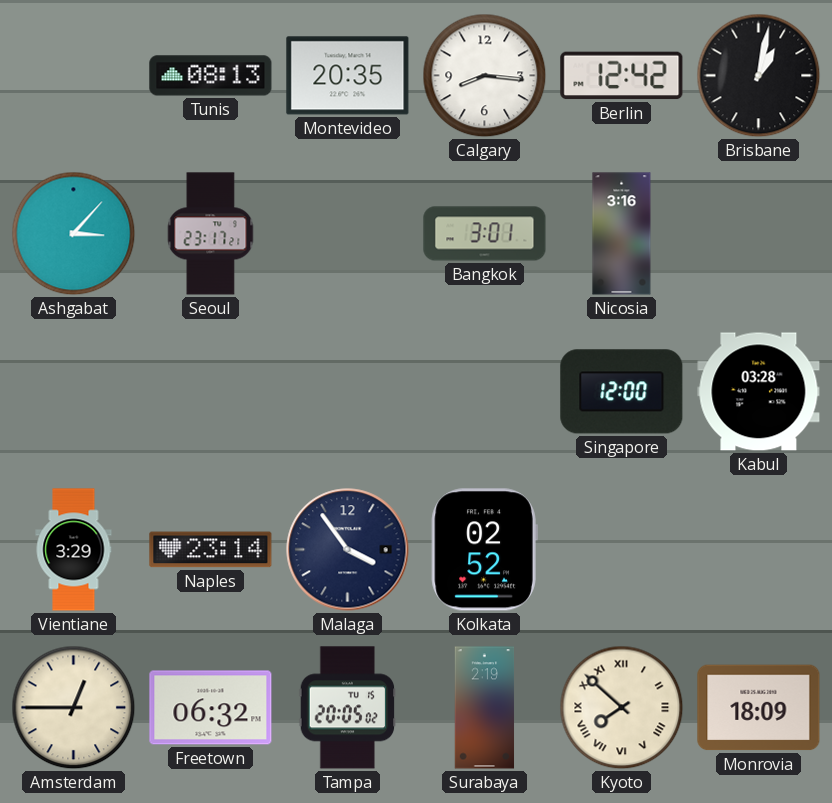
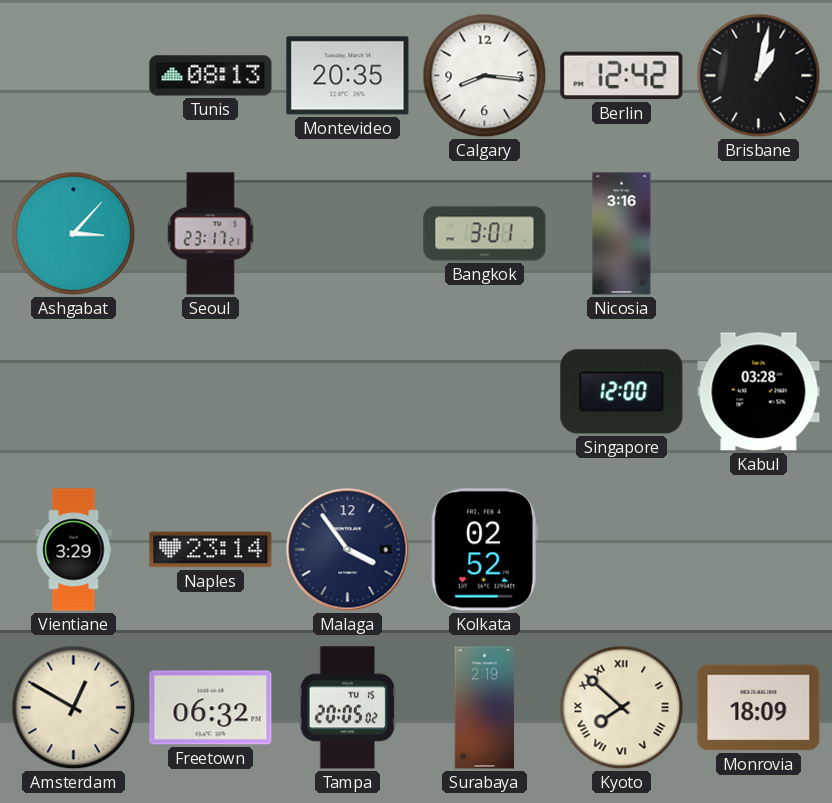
Amsterdam: 12:45 -> 12:50 (74, 708)
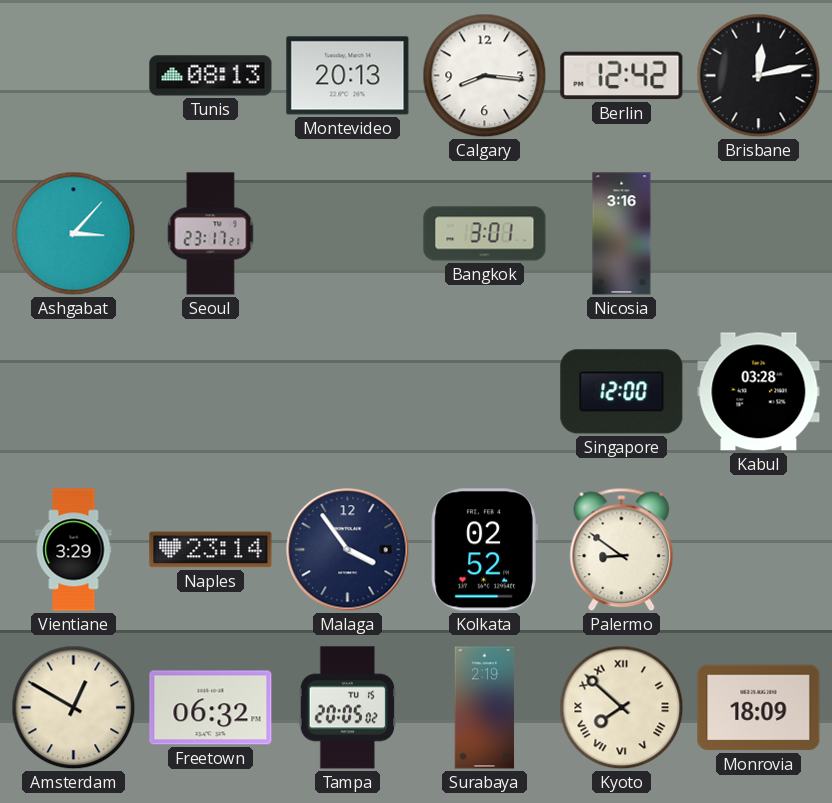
Montevideo: 20:35 -> 20:13 (348, 76)
Brisbane: 1:02 -> 12:13 (759, 76)
Palermo: none -> 8:51 (622, 550)
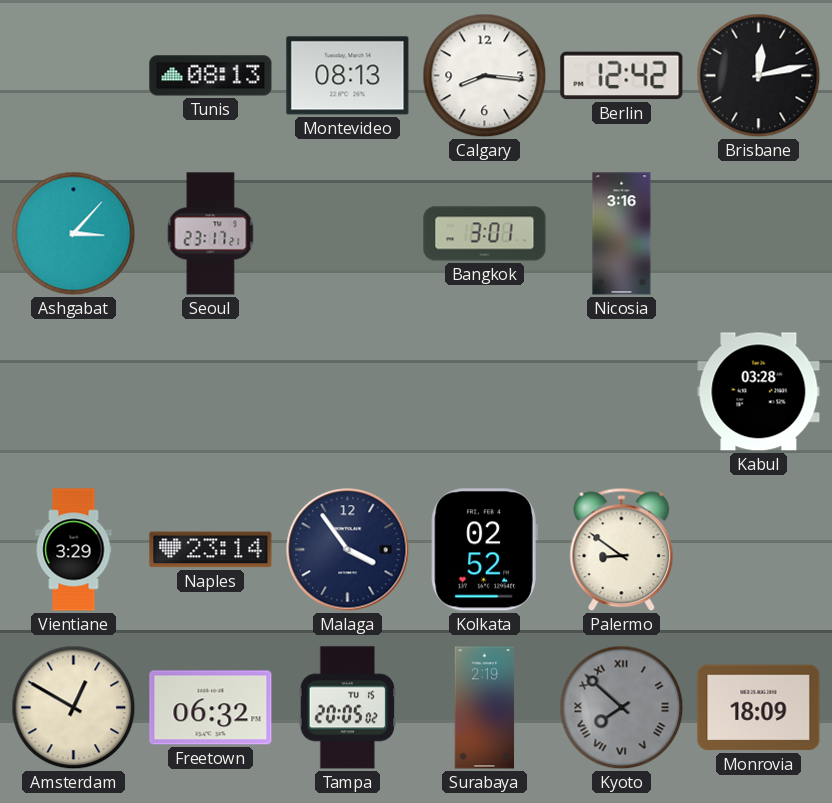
Montevideo: 20:13 -> 08:13 (348, 76)
Singapore: 12:00 -> none (622, 392)
Kyoto dial: cream -> grey (622, 708)
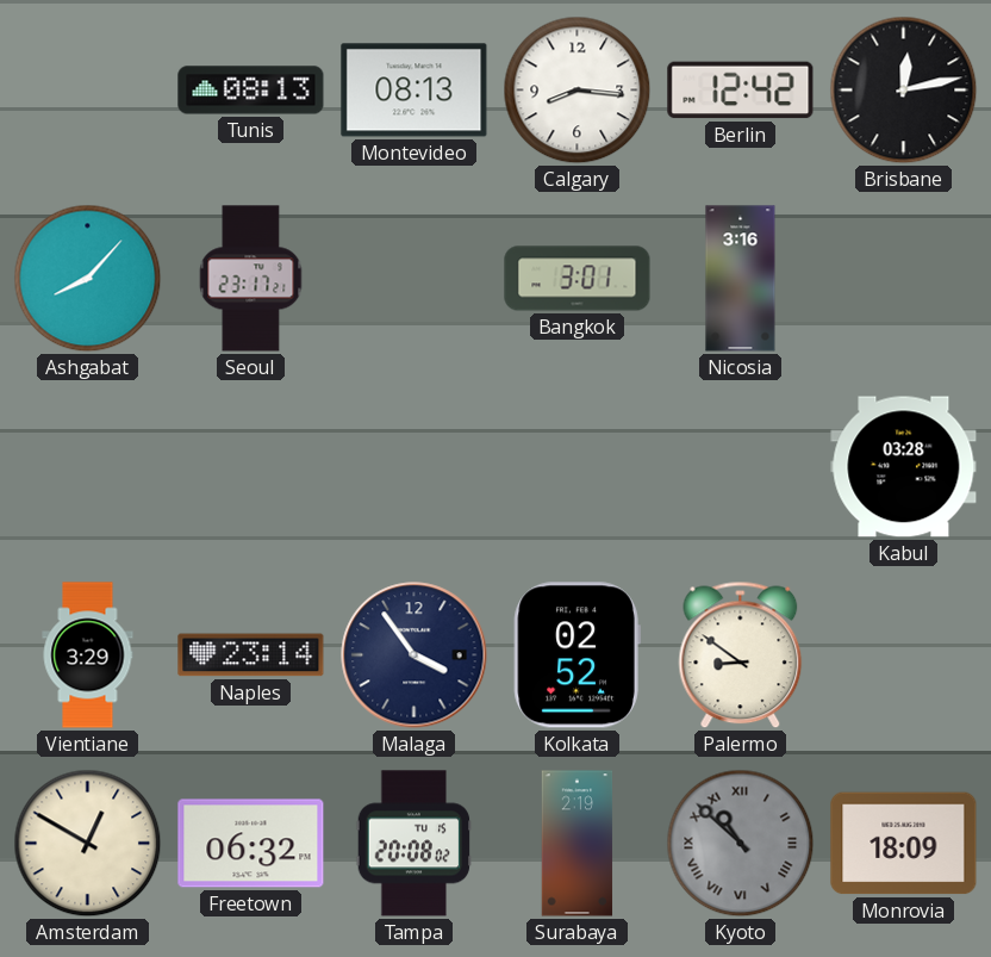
Ashgabat: 3:07 -> 8:07 (88, 279)
Tampa: 20:05 -> 20:08 (415, 844)
Kyoto: 7:52 -> 10:52 (741, 844)
